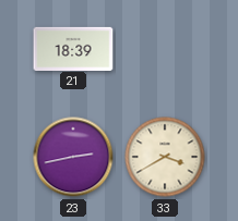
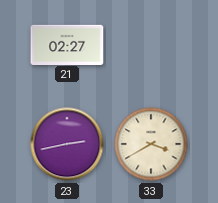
21: 18:39 -> 02:27 (67, 44)
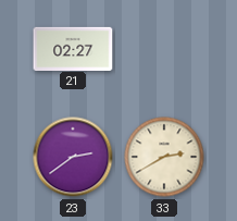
23: 2:43 -> 2:39 (73, 157)
33: 3:40 -> 2:40 (164, 157)
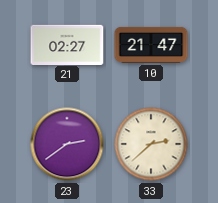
10: none -> 21:47 (151, 45)
33: 2:40 -> 2:38 (151, 144)
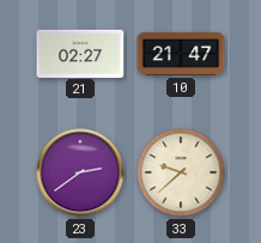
33: 2:38 -> 9:38 (181, 172)
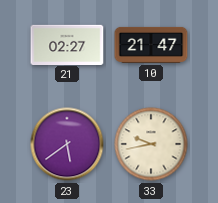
23: 2:39 -> 5:39 (67, 144)
33: 9:38 -> 9:43 (151, 144)
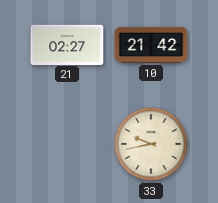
10: 21:47 -> 21:42 (151, 45)
23: 5:39 -> none (67, 144)
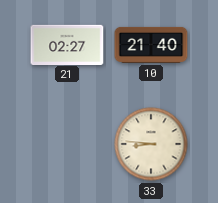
10: 21:42 -> 21:40 (151, 45)
33: 9:43 -> 8:46 (151, 144)
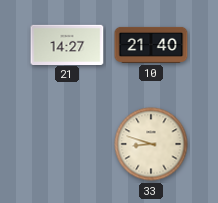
21: 02:27 -> 14:27 (67, 44)
33: 8:46 -> 8:48 (151, 144)
